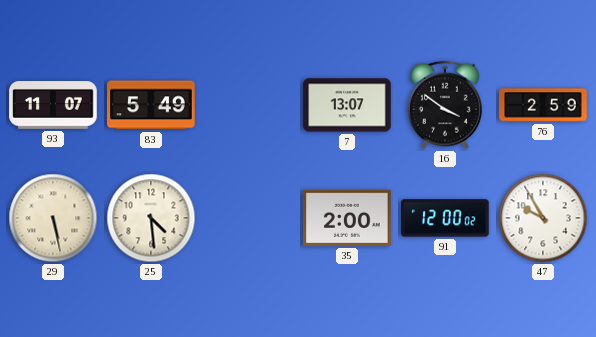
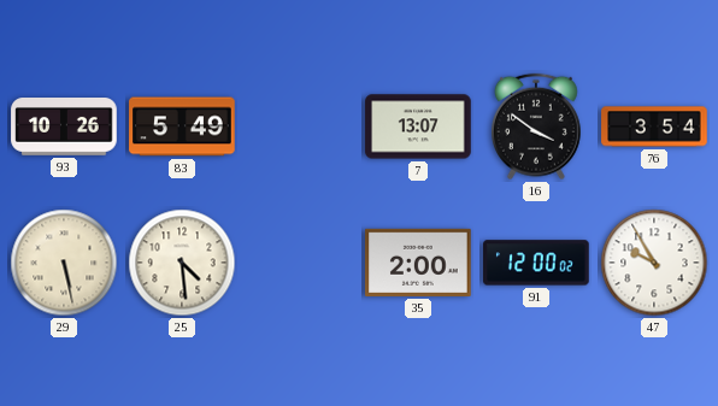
93: 11:07 -> 10:26 (64, 128)
76: 2:59 -> 3:54 (654, 126)
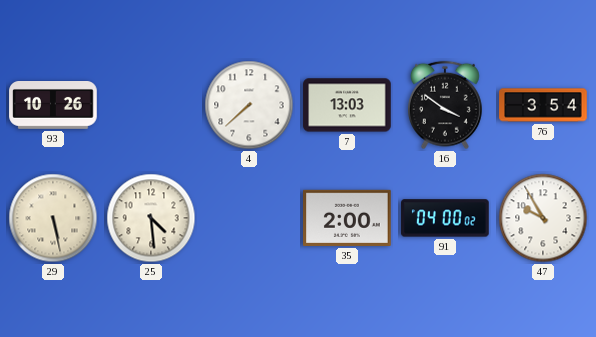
83: 5:49 -> none (182, 126)
4: none -> 7:38 (249, 105)
7: 13:07 -> 13:03 (347, 105)
91: 12:00 -> 04:00 (445, 218)
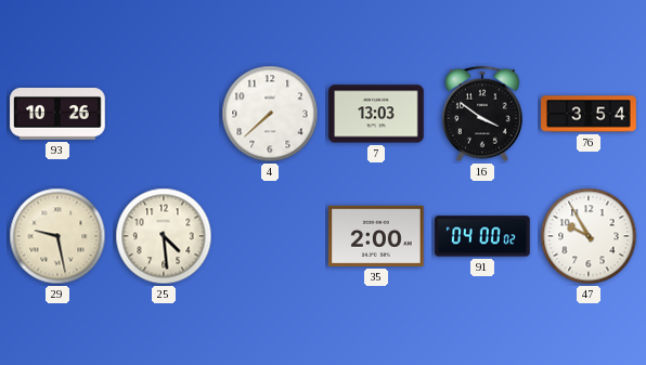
29: 5:28 -> 9:28 (57, 236)
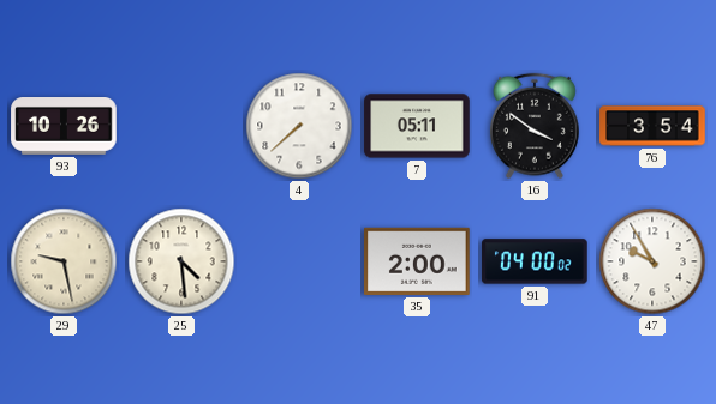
7: 13:03 -> 05:11 (417, 126)
